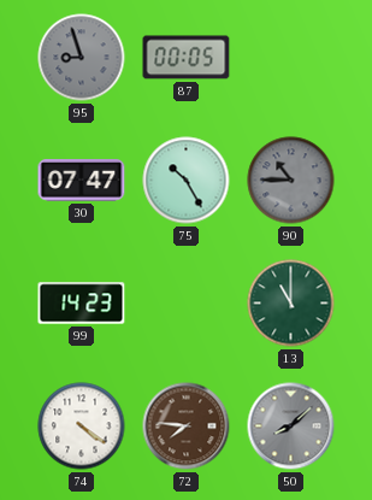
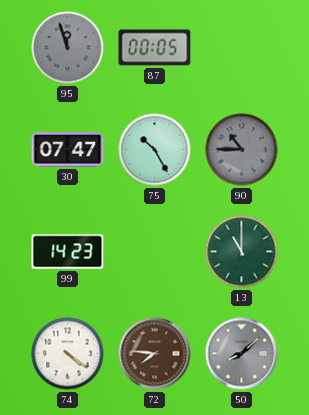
95: 8:57 -> 11:57 (68, 48)
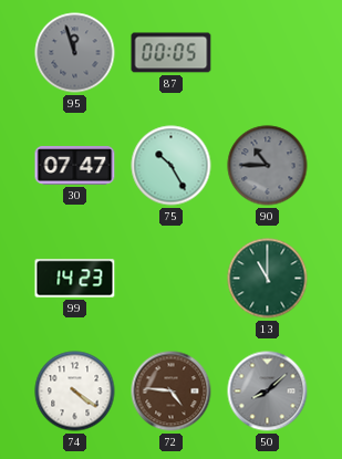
72: 7:46 -> 4:46 (172, 392)
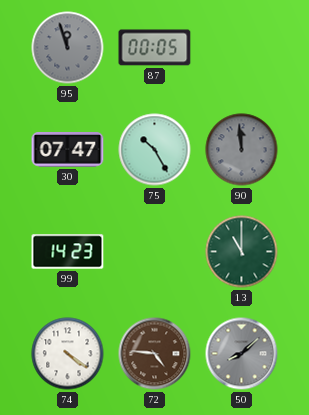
90: 10:45 -> 11:59 (242, 150)
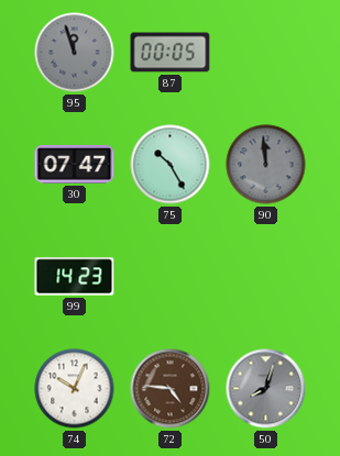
13: 11:00 -> none (242, 252)
74: 4:21 -> 10:04 (75, 389)
50: 8:08 -> 8:03 (266, 389)
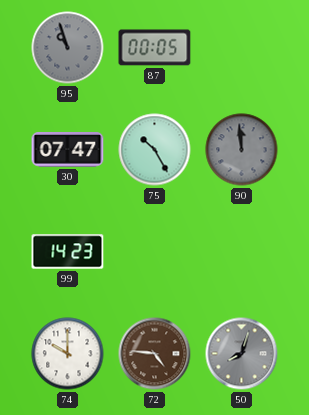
95: 11:57 -> 10:57 (68, 48)
74: 10:04 -> 10:00 (68, 354)
